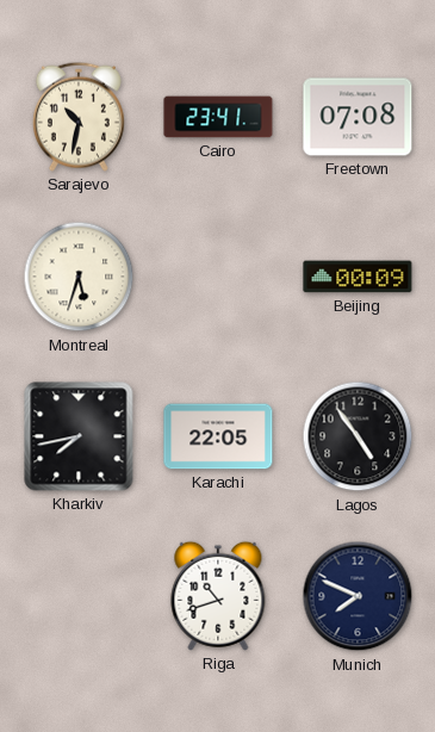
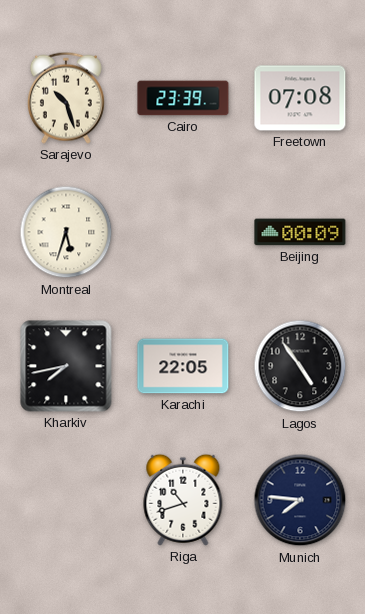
Sarajevo: 10:32 -> 10:27 (66, 98)
Cairo: 23:41 -> 23:39 (183, 98)
Munich: 7:49 -> 7:46 (300, 500)
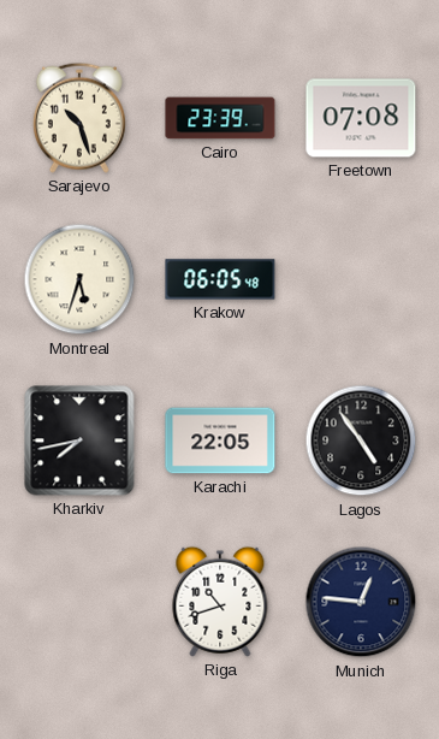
Krakow: none -> 06:05 (220, 279)
Beijing: 00:09 -> none (300, 232)
Munich: 7:46 -> 12:46 (361, 602)
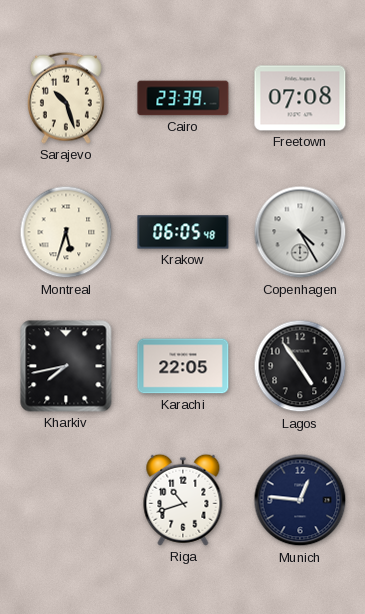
Copenhagen: none -> 4:25 (300, 232)
